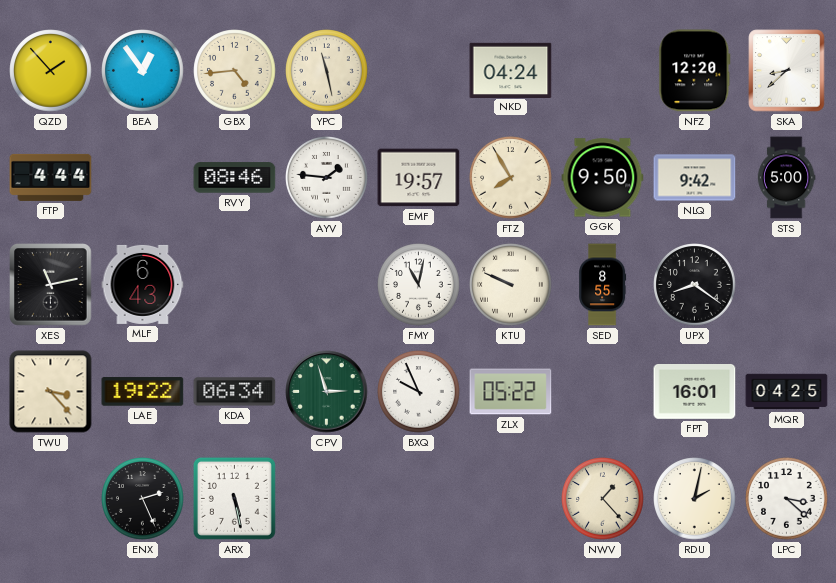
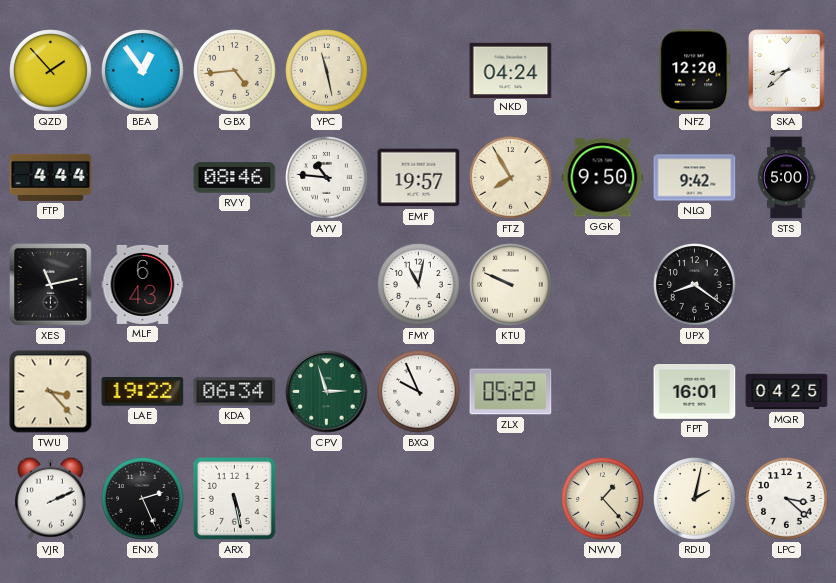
AYV: 1:46 -> 10:46 (327, 178)
SED: 8:55 -> none (603, 285)
VJR: none -> 2:11 (50, 498)
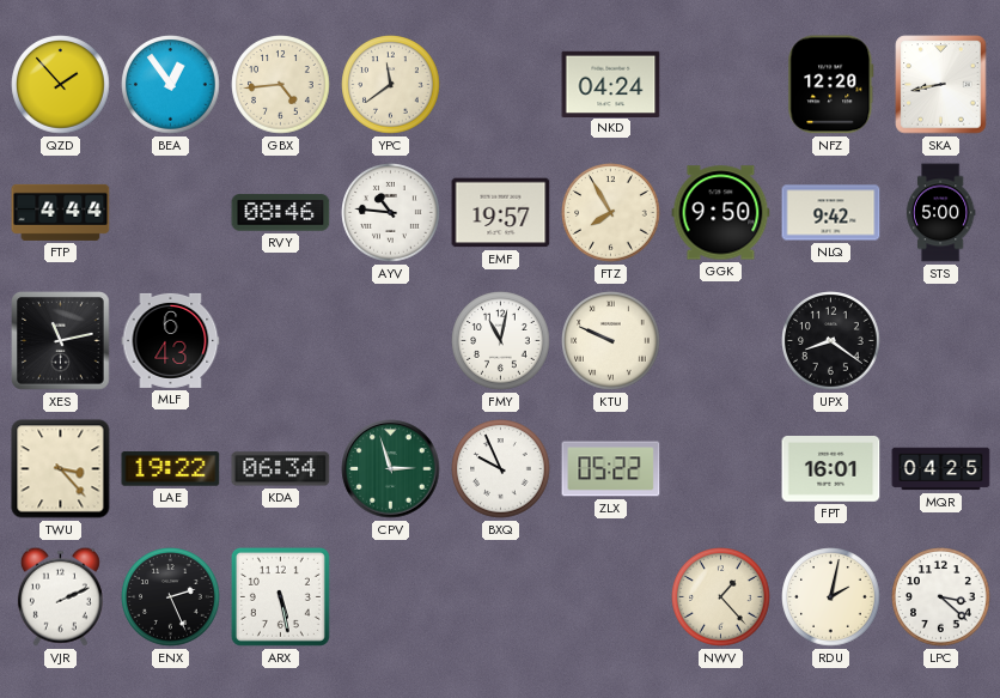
YPC: 11:28 -> 11:39 (391, 85)
SKA: 8:38 -> 8:43 (941, 85)
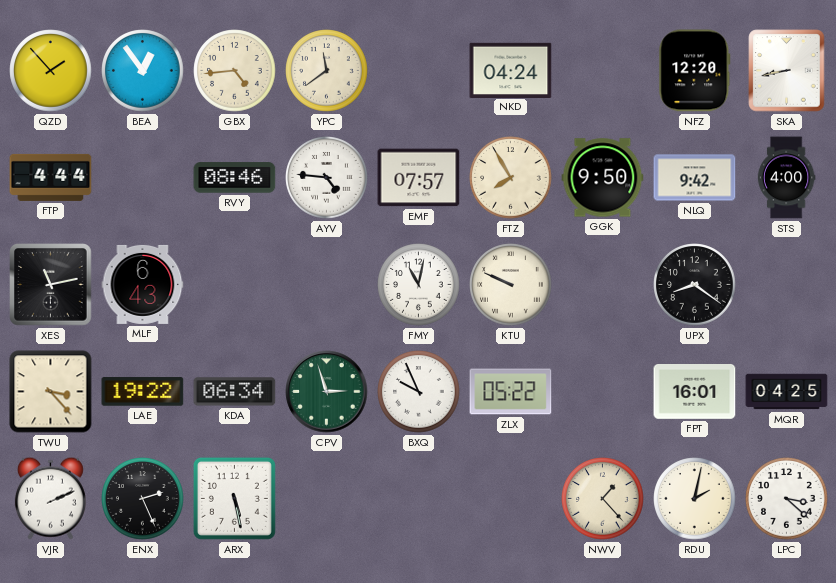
AYV: 10:46 -> 4:46 (327, 178)
EMF: 19:57 -> 07:57 (419, 178)
STS: 5:00 -> 4:00 (786, 178)
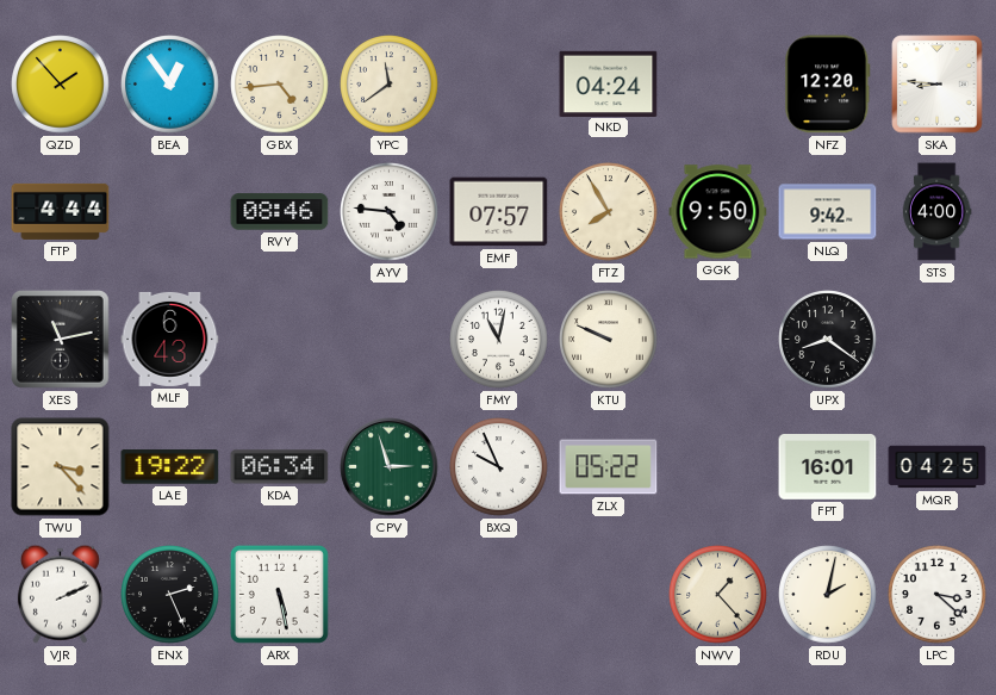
SKA: 8:43 -> 8:46 (938, 85)
